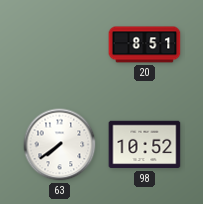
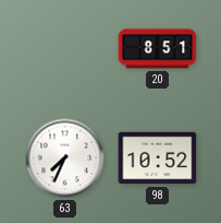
63: 7:39 -> 7:34 (65, 159)
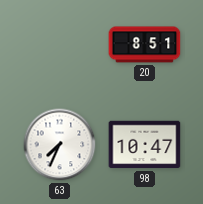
98: 10:52 -> 10:47 (145, 145)
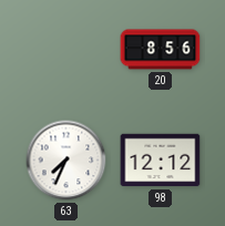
20: 8:51 -> 8:56 (161, 50)
98: 10:47 -> 12:12 (161, 161)
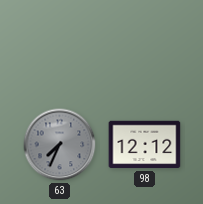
20: 8:56 -> none (161, 50)
63 dial: white -> grey (60, 145)
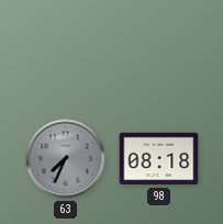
98: 12:12 -> 08:18 (159, 159)
